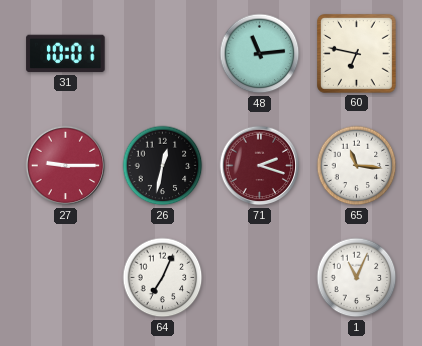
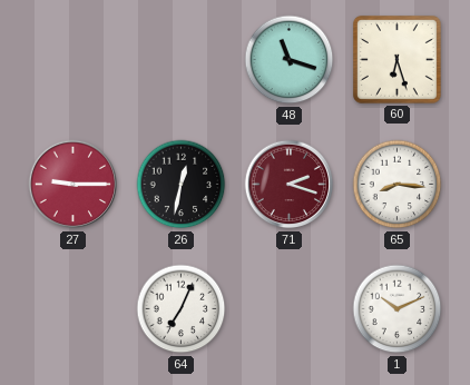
31: 10:01 -> none (66, 54)
48: 11:14 -> 11:18 (290, 60)
60: 6:47 -> 6:27 (396, 59)
65: 11:16 -> 8:16 (398, 185)
1: 11:04 -> 10:11 (398, 309)
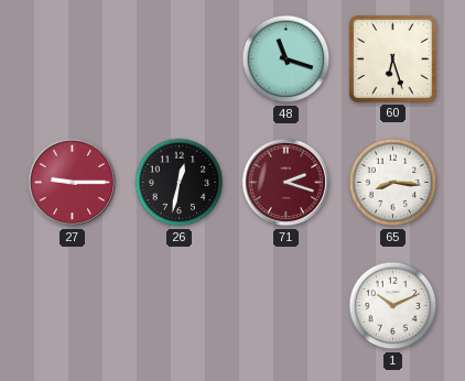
64: 7:04 -> none (182, 309)
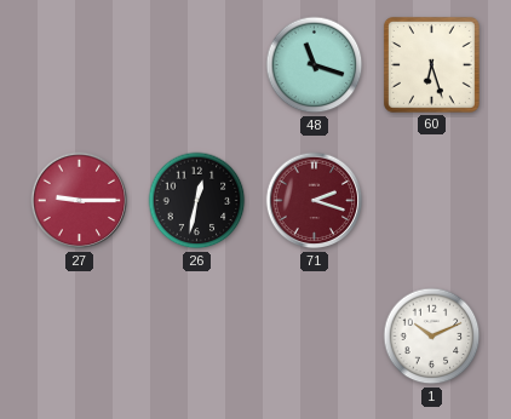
65: 8:16 -> none (393, 183)
